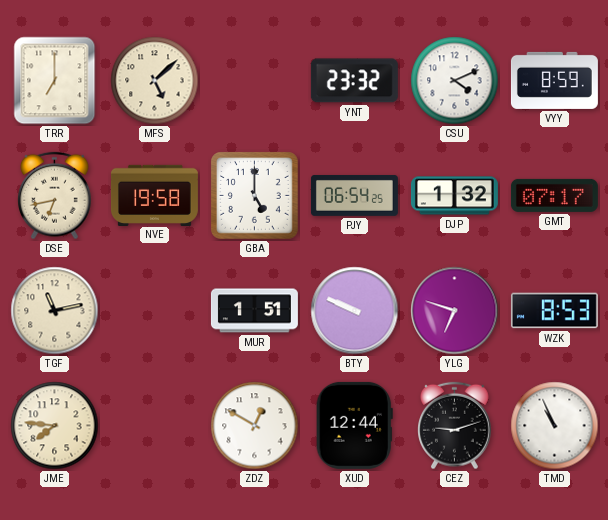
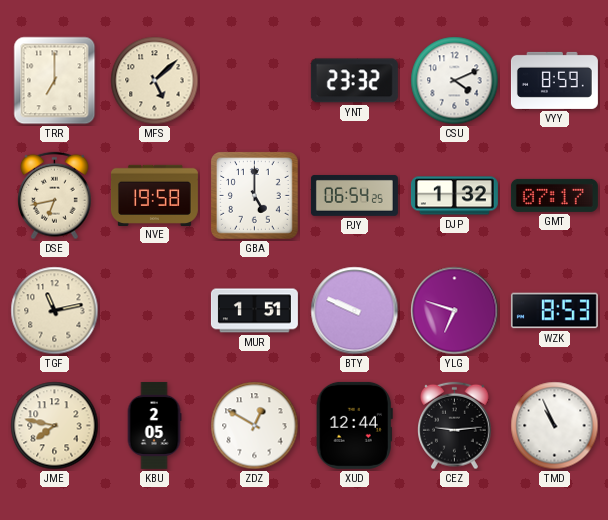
JME: 7:46 -> 7:47 (55, 426)
KBU: none -> 2:05 (154, 425)
CEZ: 9:12 -> 9:14 (455, 426)
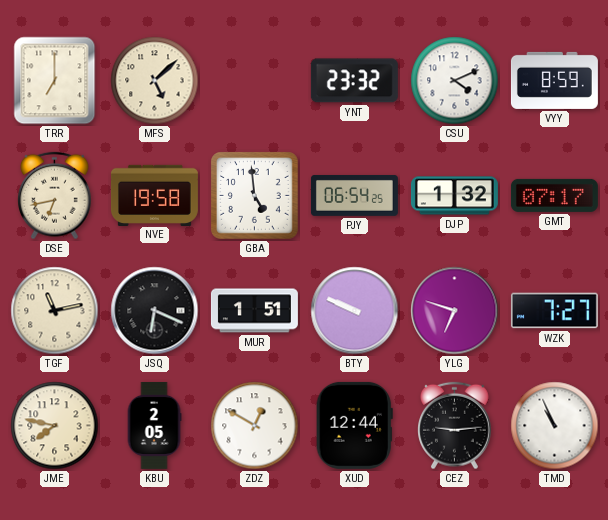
GBA: 5:00 -> 4:59 (255, 196)
JSQ: none -> 6:19 (155, 311)
WZK: 8:53 -> 7:27 (554, 311)
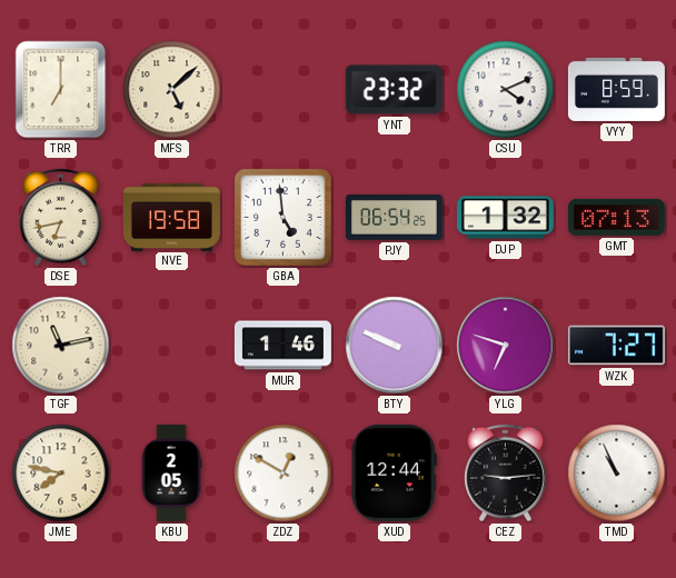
GMT: 07:17 -> 07:13 (616, 217)
JSQ: 6:19 -> none (155, 311)
MUR: 1:51 -> 1:46 (282, 346)
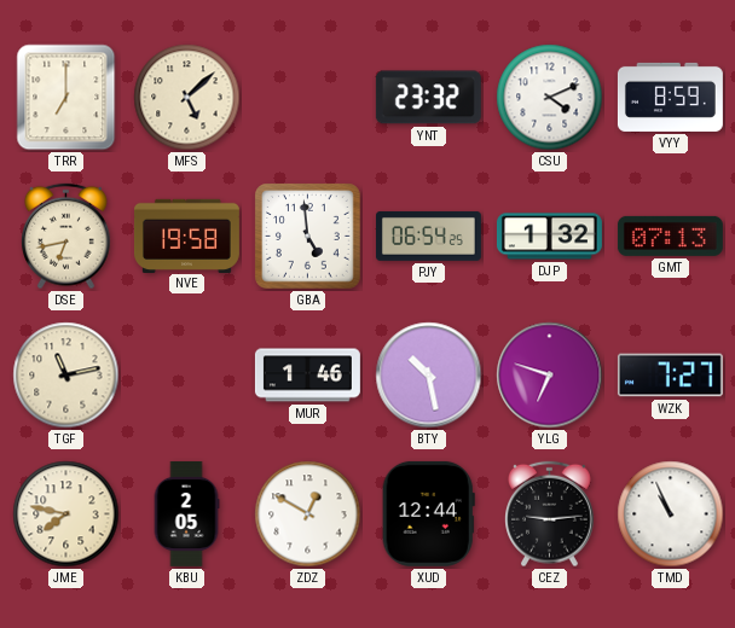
BTY: 9:49 -> 10:28 (429, 376)
